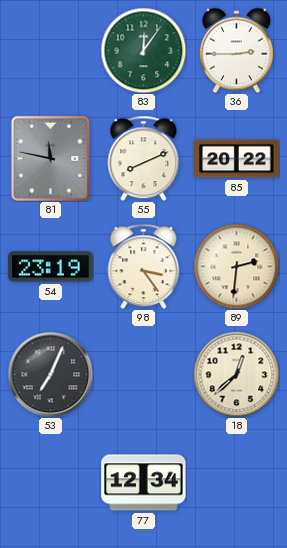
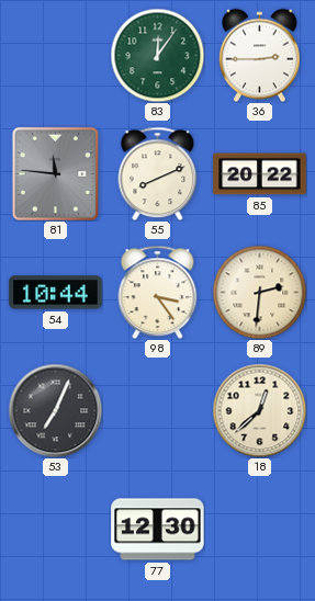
81: 11:47 -> 11:46 (55, 173)
54: 23:19 -> 10:44 (56, 293)
77: 12:34 -> 12:30 (158, 530)
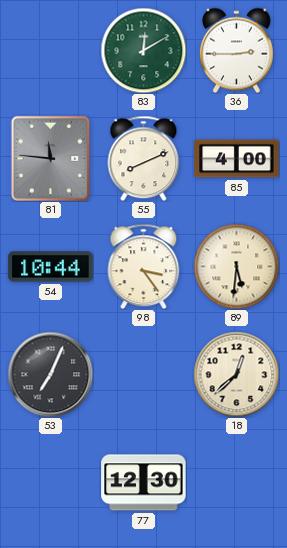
83: 12:06 -> 12:10 (143, 50)
85: 20:22 -> 4:00 (237, 159)
89: 2:31 -> 5:31 (236, 266)
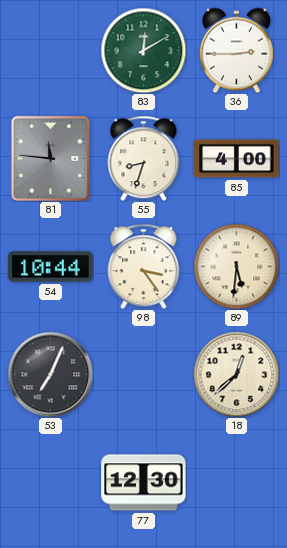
55: 8:11 -> 8:33 (144, 158)
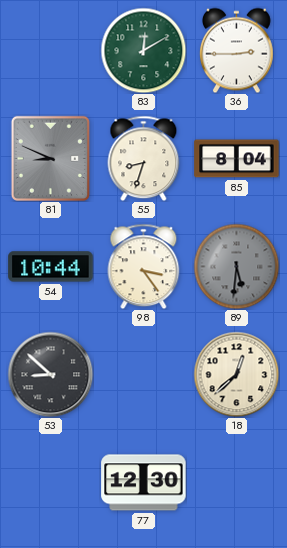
81: 11:46 -> 8:49 (50, 158)
85: 4:00 -> 8:04 (237, 159)
89 dial: cream -> grey (236, 266)
53: 7:04 -> 8:52 (50, 374)
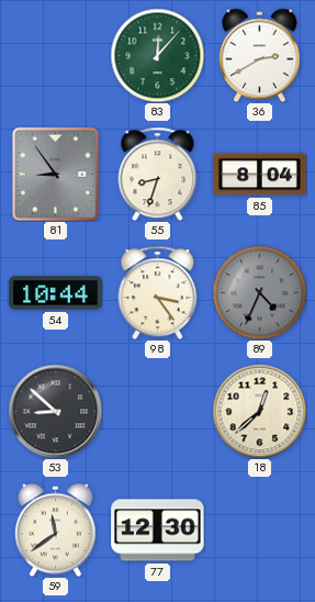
83: 12:10 -> 12:07 (157, 55)
36: 2:45 -> 2:40 (259, 55)
81: 8:49 -> 8:54 (55, 174)
89: 5:31 -> 4:34 (259, 292)
59: none -> 11:39 (55, 529)
